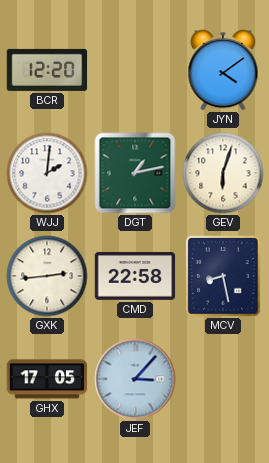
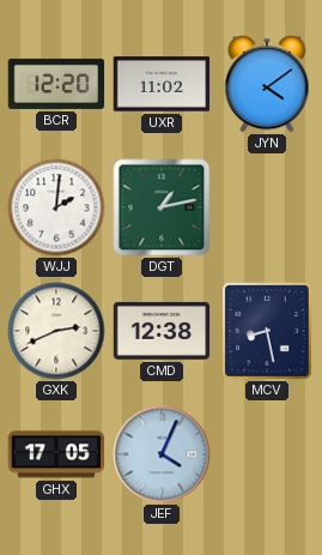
UXR: none -> 11:02 (162, 84)
GEV: 6:03 -> none (223, 173)
GXK: 2:44 -> 2:41 (56, 331)
CMD: 22:58 -> 12:38 (162, 331)
JEF: 3:07 -> 4:04 (162, 454)
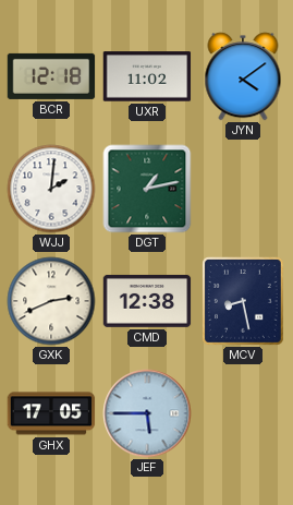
BCR: 12:20 -> 12:18 (51, 76)
JEF: 4:04 -> 5:45 (147, 413)
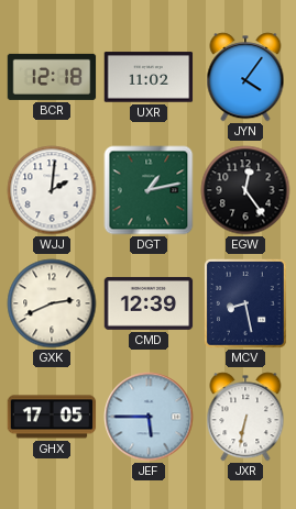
JYN: 4:09 -> 4:06 (245, 77)
EGW: none -> 12:24 (245, 190)
CMD: 12:38 -> 12:39 (149, 303)
JXR: none -> 6:32 (245, 417)
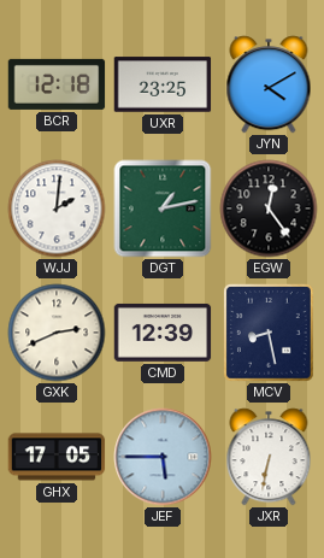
UXR: 11:02 -> 23:25 (163, 84)
JYN: 4:06 -> 4:10 (269, 84)
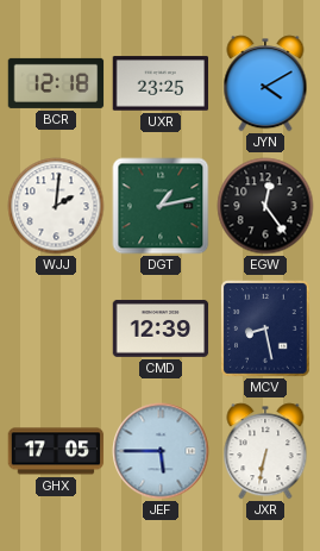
GXK: 2:41 -> none (57, 333)
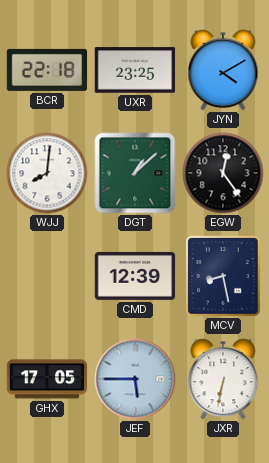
BCR: 12:18 -> 22:18 (47, 70)
WJJ: 2:01 -> 8:01 (47, 173)
DGT: 1:13 -> 1:08 (135, 173)
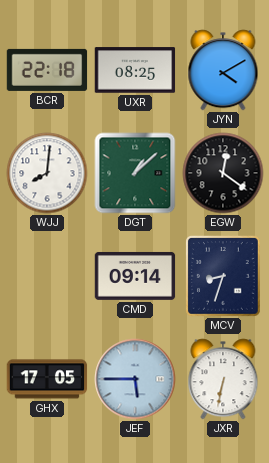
UXR: 23:25 -> 08:25 (135, 70)
EGW: 12:24 -> 12:21 (223, 173)
CMD: 12:39 -> 09:14 (135, 276)
MCV: 8:28 -> 8:33 (224, 277)
